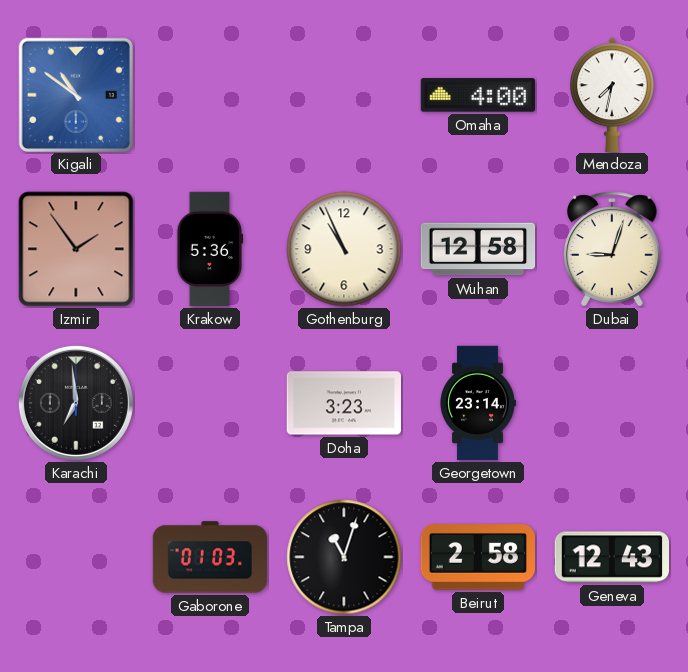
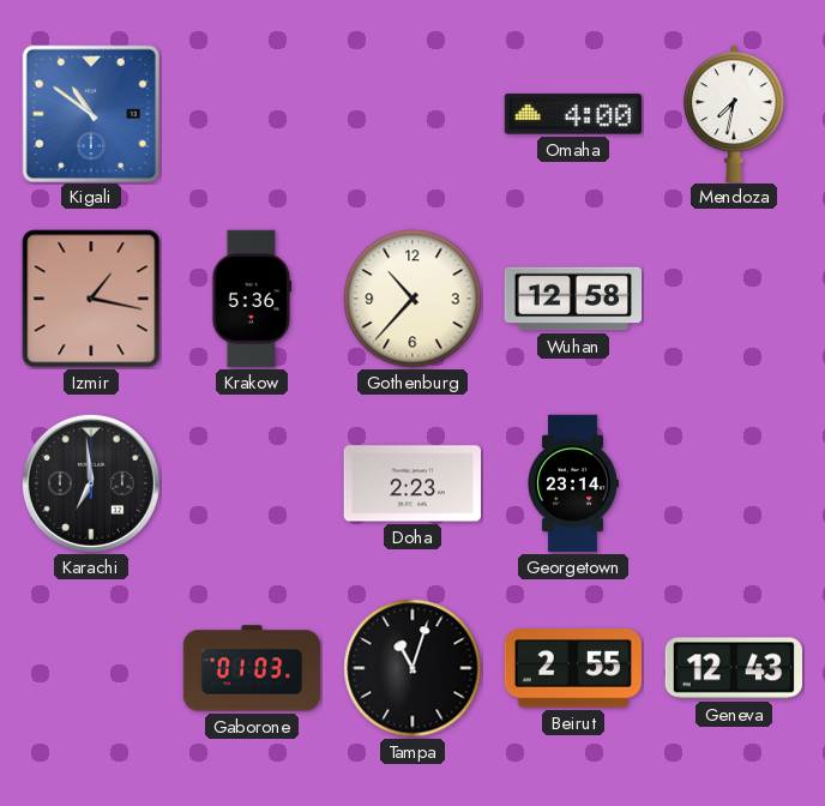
Izmir: 1:54 -> 1:17 (91, 299)
Gothenburg: 10:56 -> 10:37 (412, 299)
Dubai: 9:03 -> none (612, 249)
Doha: 3:23 -> 2:23 (411, 483)
Beirut: 2:58 -> 2:55 (573, 668)
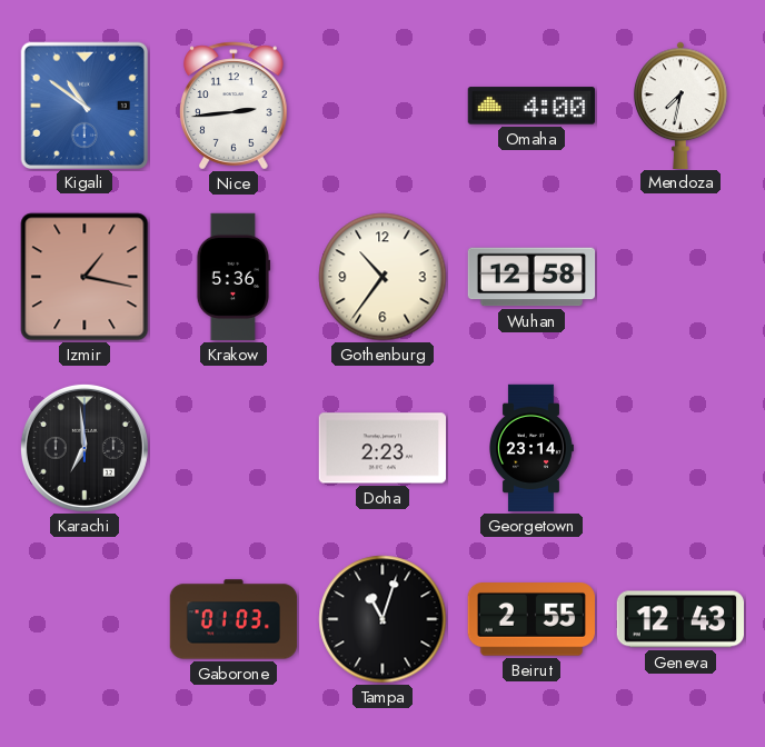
Nice: none -> 2:44 (234, 106)
Gothenburg: 10:37 -> 10:36 (383, 277)
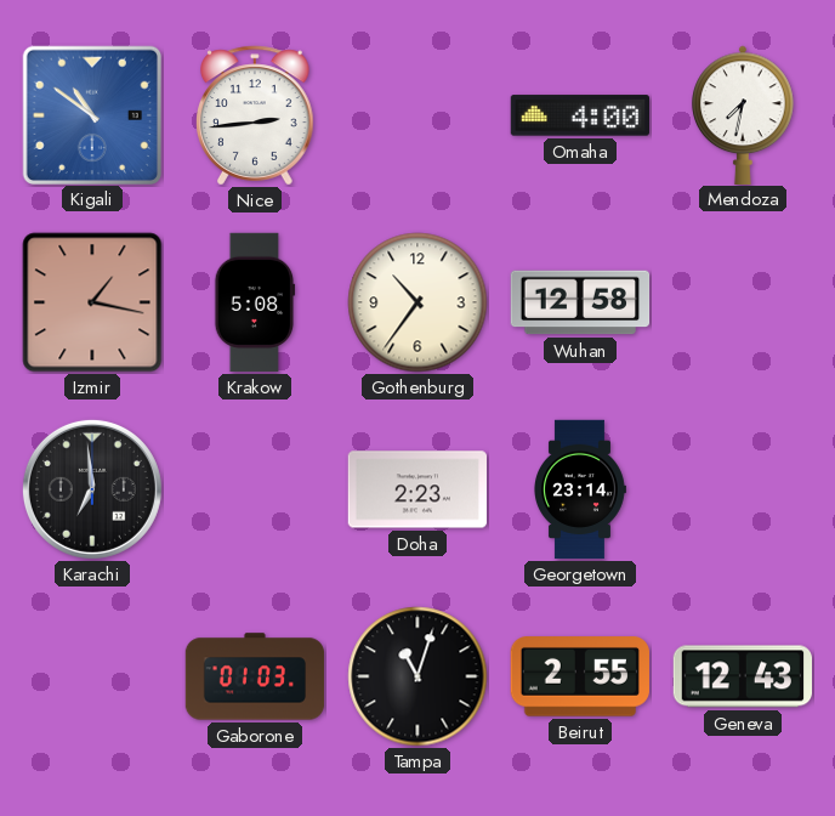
Krakow: 5:36 -> 5:08 (255, 302)
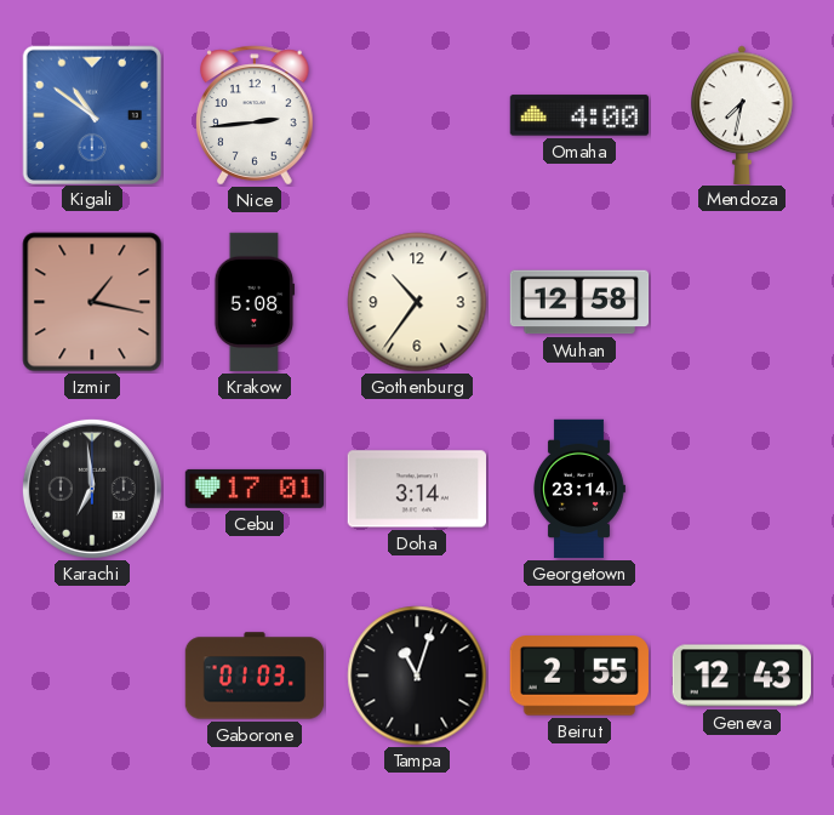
Cebu: none -> 17:01 (255, 489)
Doha: 2:23 -> 3:14 (416, 489)
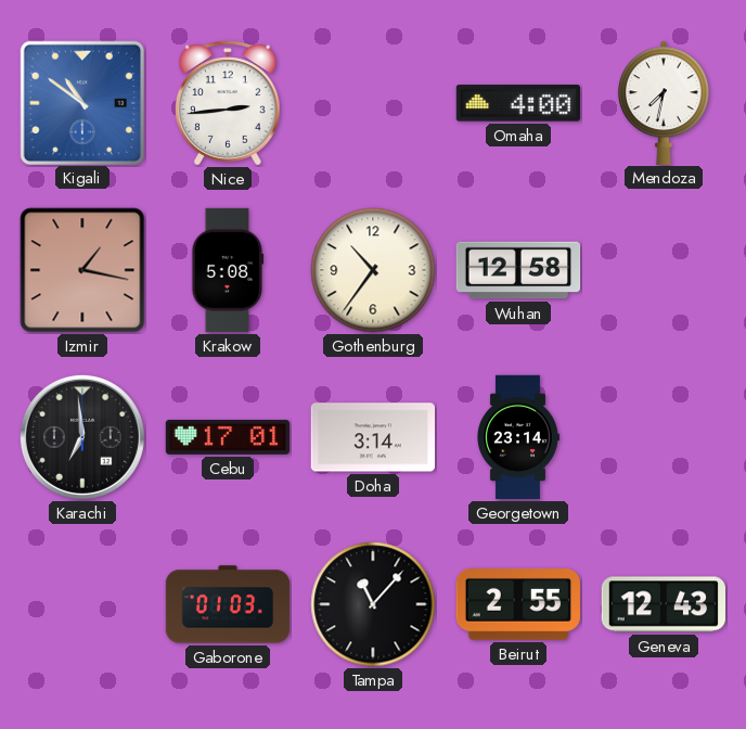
Tampa: 11:03 -> 11:07 (373, 604)
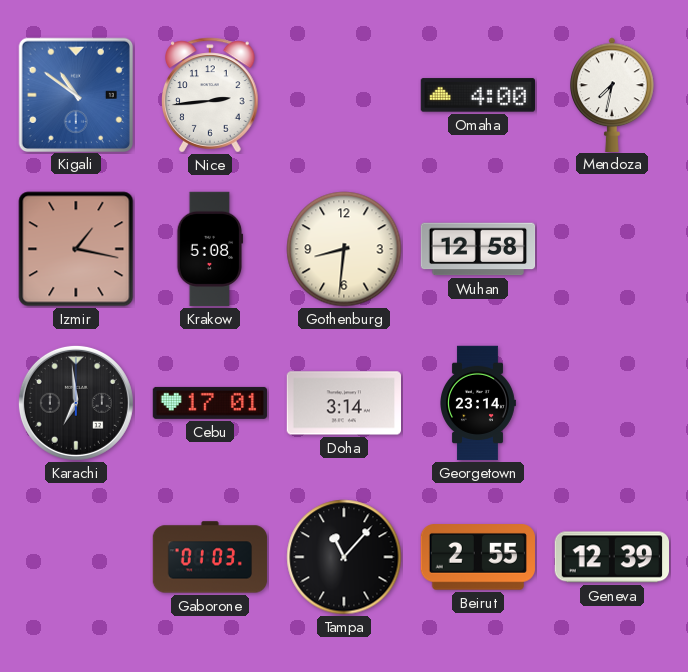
Gothenburg: 10:36 -> 8:31 (344, 249)
Geneva: 12:43 -> 12:39 (611, 557)
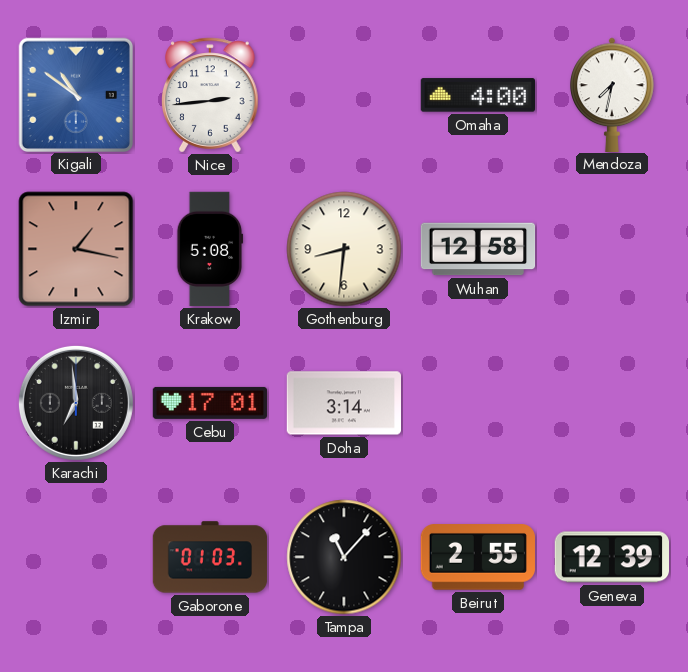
Georgetown: 23:14 -> none (478, 403)
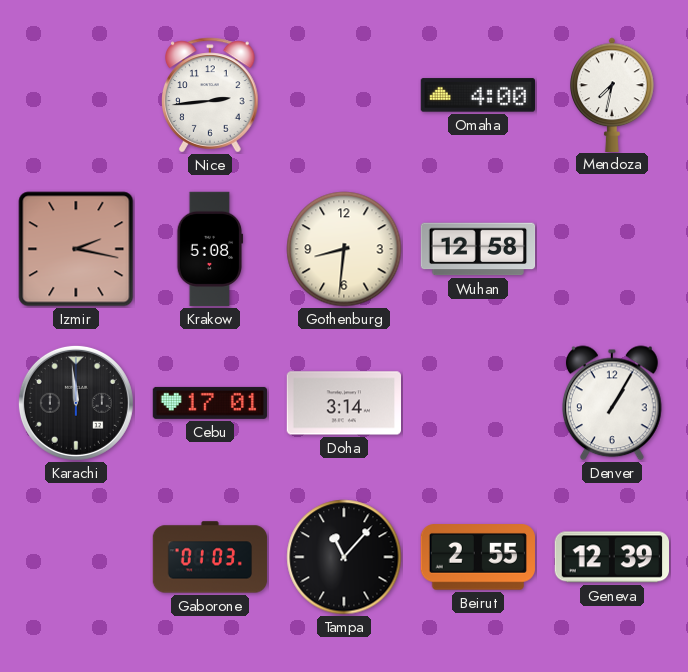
Kigali: 10:51 -> none (75, 94)
Izmir: 1:17 -> 2:17 (76, 249)
Karachi: 6:59 -> 11:59 (76, 403)
Denver: none -> 1:05 (613, 403)
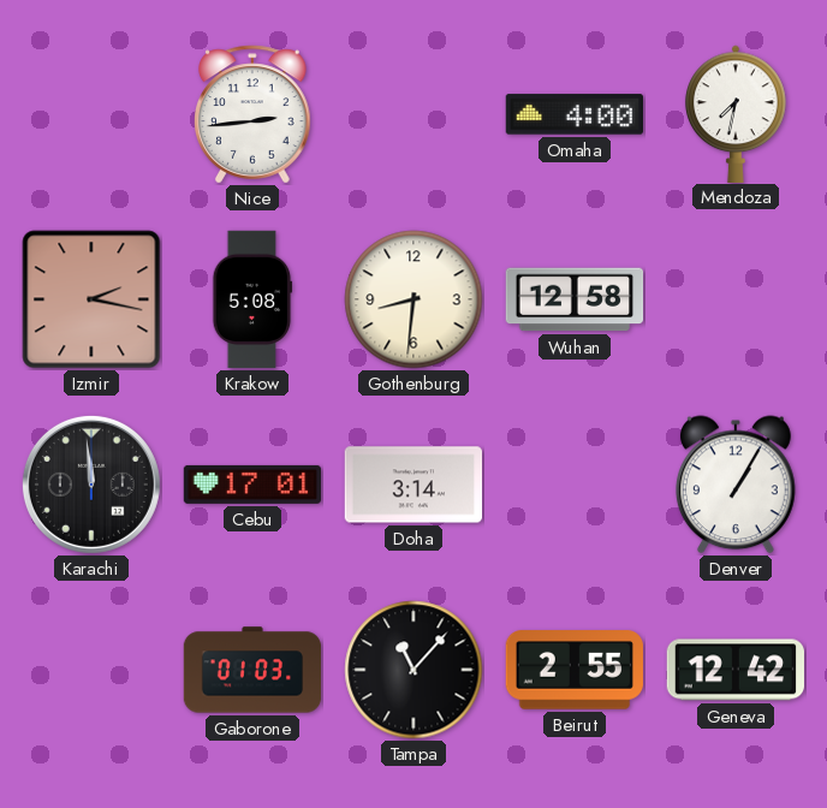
Geneva: 12:39 -> 12:42 (734, 670)
